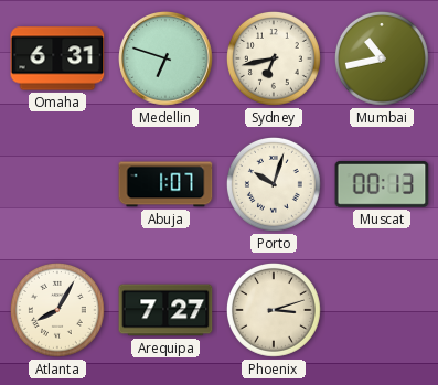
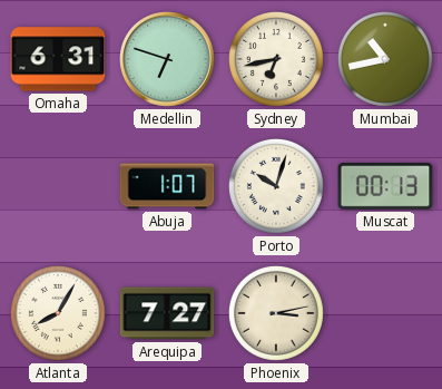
Phoenix: 3:12 -> 3:13 (276, 313)
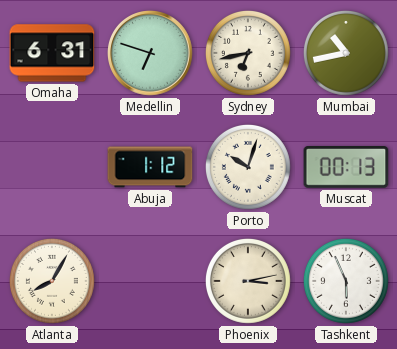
Abuja: 1:07 -> 1:12 (150, 167)
Arequipa: 7:27 -> none (167, 313)
Tashkent: none -> 5:56 (346, 281)
